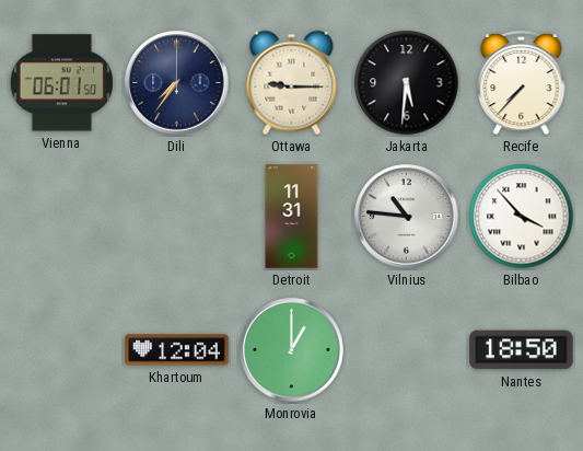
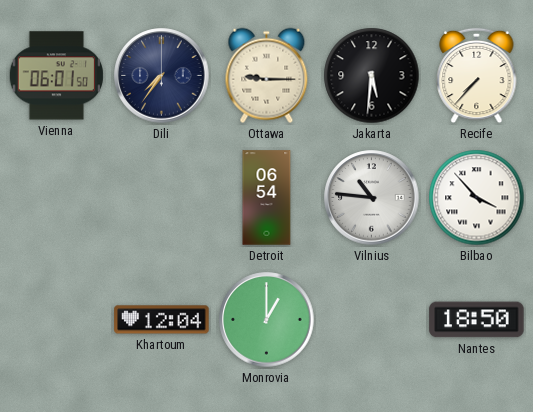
Detroit: 11:31 -> 06:54 (267, 198)
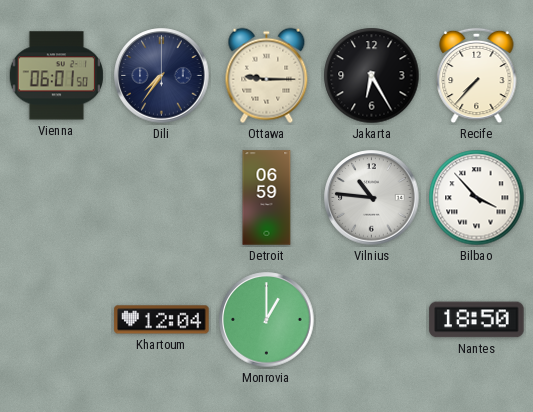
Jakarta: 5:31 -> 6:25 (372, 76)
Detroit: 06:54 -> 06:59 (267, 198)
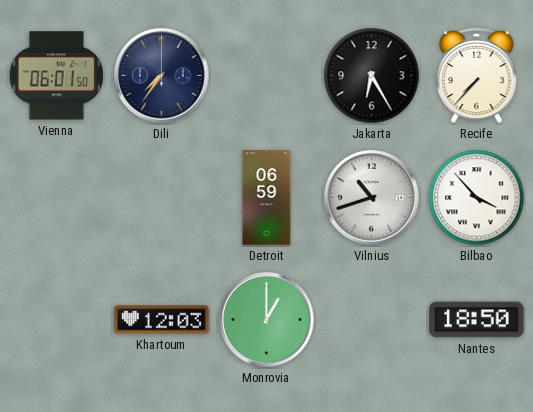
Ottawa: 9:15 -> none (267, 76)
Vilnius: 10:46 -> 10:42 (372, 198)
Khartoum: 12:04 -> 12:03 (162, 320)
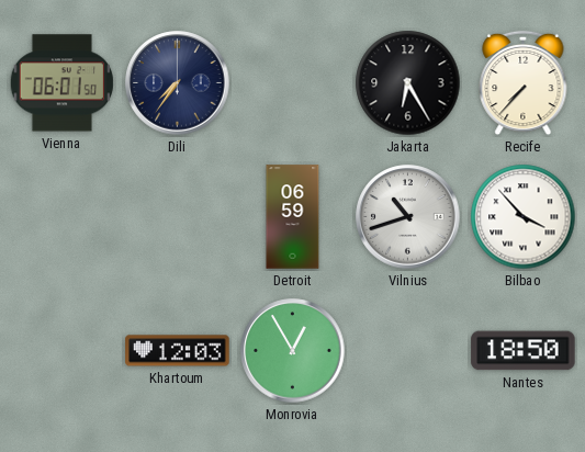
Monrovia: 1:00 -> 12:55 (293, 351)
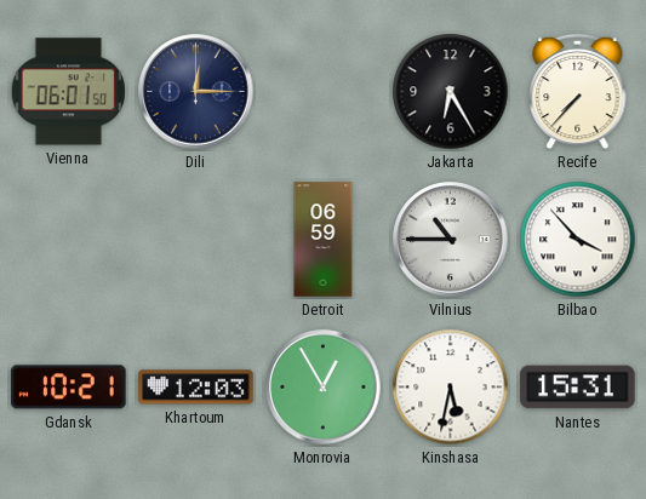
Dili: 7:36 -> 12:15 (196, 92)
Vilnius: 10:42 -> 10:45 (451, 240)
Gdansk: none -> 10:21 (69, 388)
Kinshasa: none -> 5:32 (451, 388)
Nantes: 18:50 -> 15:31 (578, 388)
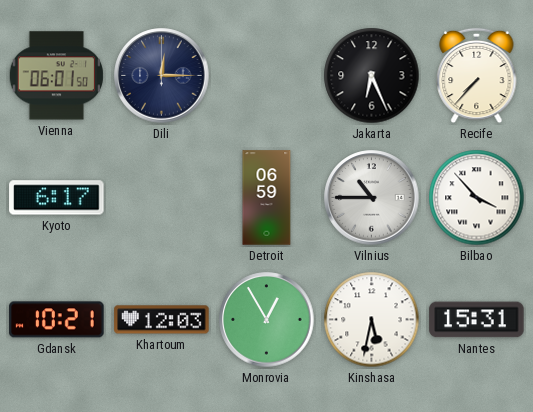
Jakarta: 6:25 -> 6:26 (372, 76)
Kyoto: none -> 6:17 (57, 198)
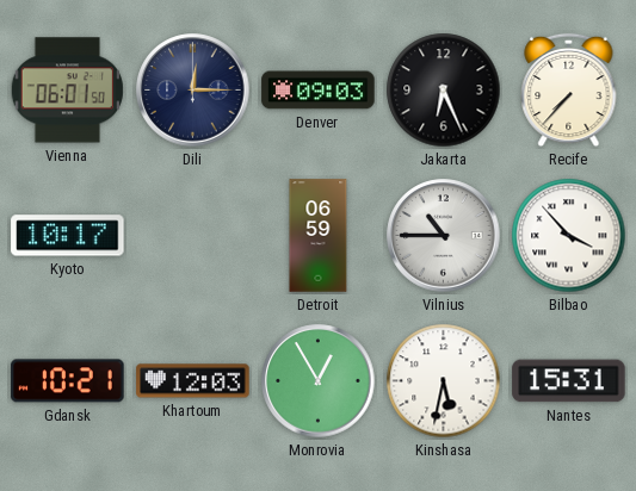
Denver: none -> 09:03 (319, 91)
Kyoto: 6:17 -> 10:17 (68, 236)
